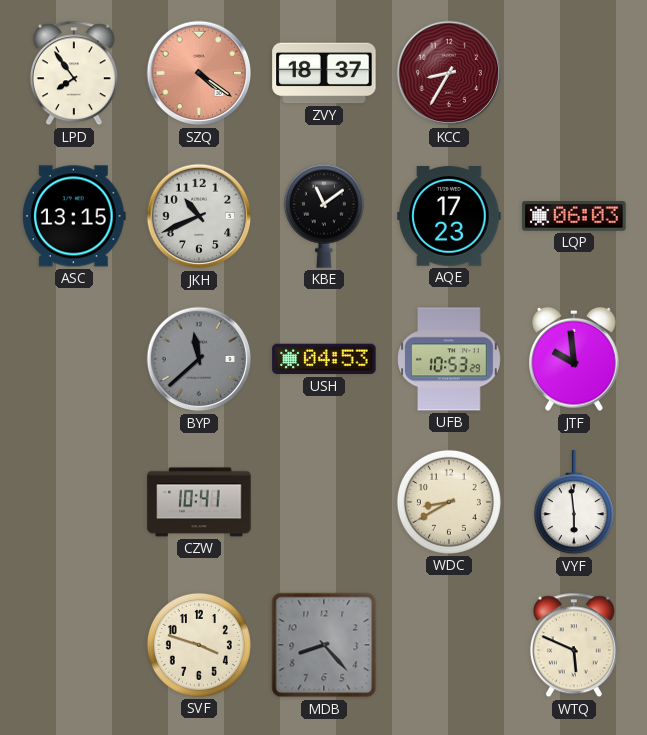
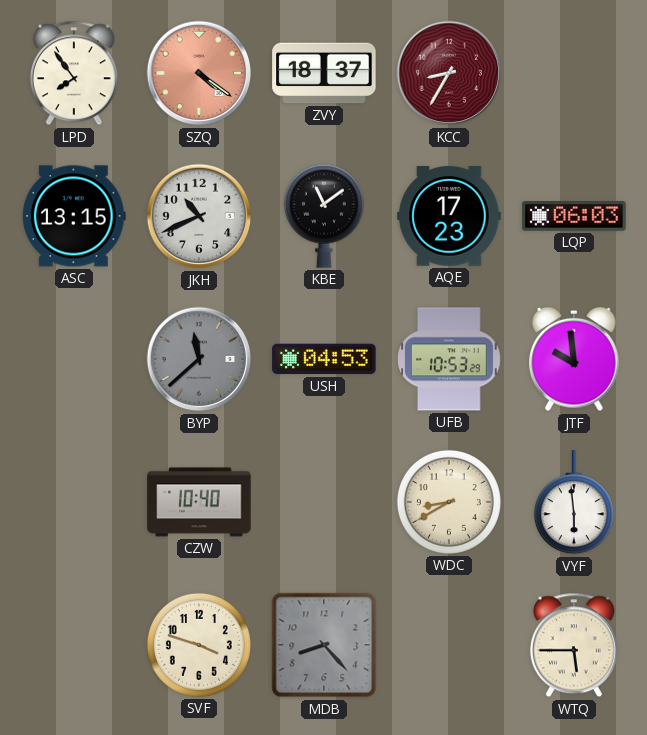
CZW: 10:41 -> 10:40 (199, 502)
WTQ: 5:49 -> 5:45 (574, 645)
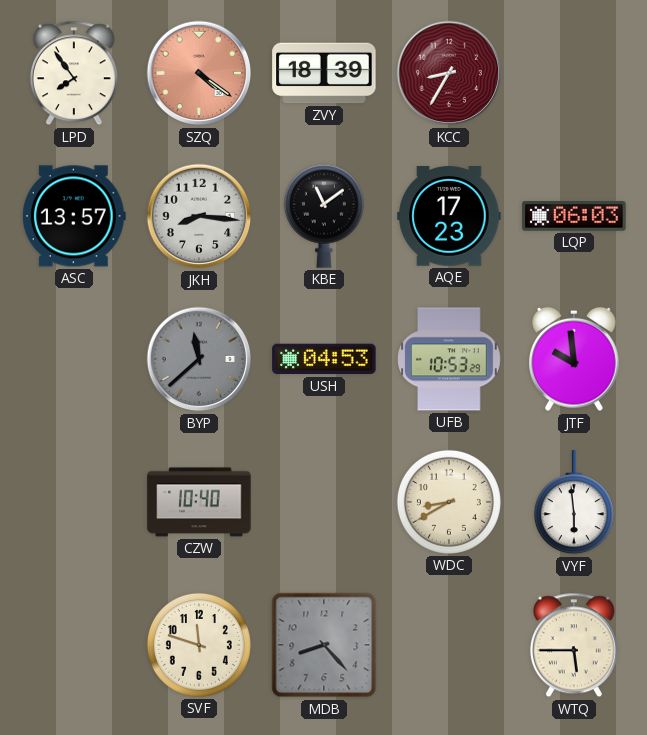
ZVY: 18:37 -> 18:39 (324, 73)
ASC: 13:15 -> 13:57 (75, 216)
JKH: 10:41 -> 8:16 (199, 216)
SVF: 3:48 -> 11:48 (199, 645)
